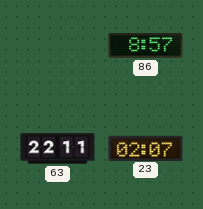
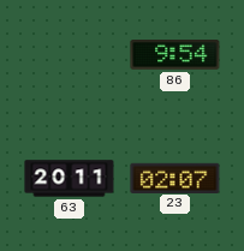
86: 8:57 -> 9:54 (175, 55)
63: 22:11 -> 20:11 (70, 179)
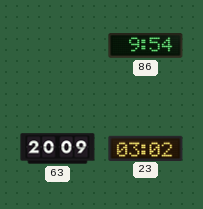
63: 20:11 -> 20:09 (58, 149)
23: 02:07 -> 03:02 (146, 148)
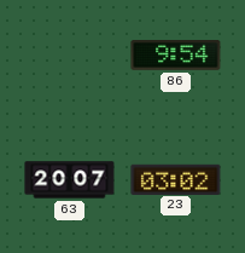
63: 20:09 -> 20:07 (70, 180)
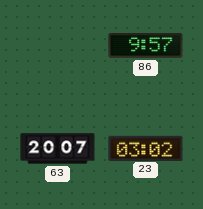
86: 9:54 -> 9:57 (146, 46)
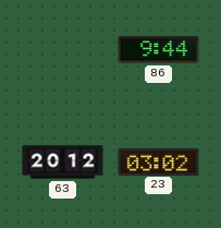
86: 9:57 -> 9:44 (159, 50)
63: 20:07 -> 20:12 (63, 163)
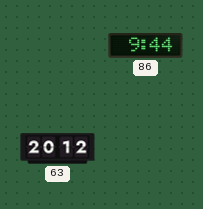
23: 03:02 -> none (159, 161)
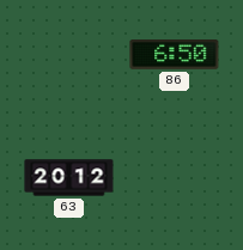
86: 9:44 -> 6:50 (175, 55)
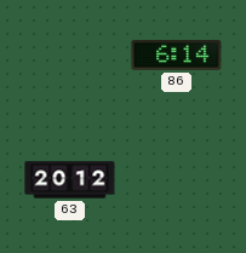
86: 6:50 -> 6:14 (177, 56)
